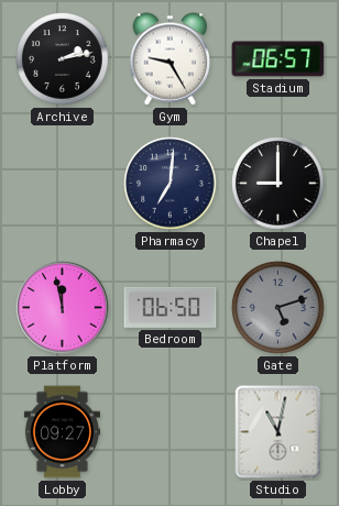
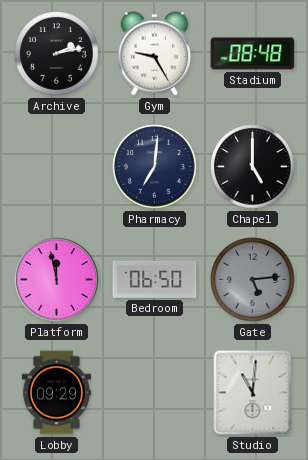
Stadium: 06:57 -> 08:48 (253, 54)
Chapel: 9:00 -> 5:00 (253, 167)
Gate: 5:12 -> 5:14 (253, 280)
Lobby: 09:27 -> 09:29 (56, 393)
Studio: 11:02 -> 11:01 (253, 393)
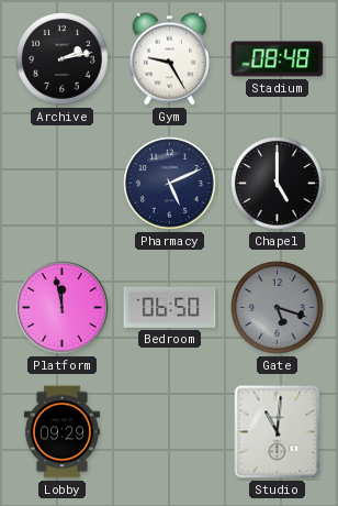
Pharmacy: 7:01 -> 5:11 (170, 184)
Gate: 5:14 -> 5:18 (278, 308)
